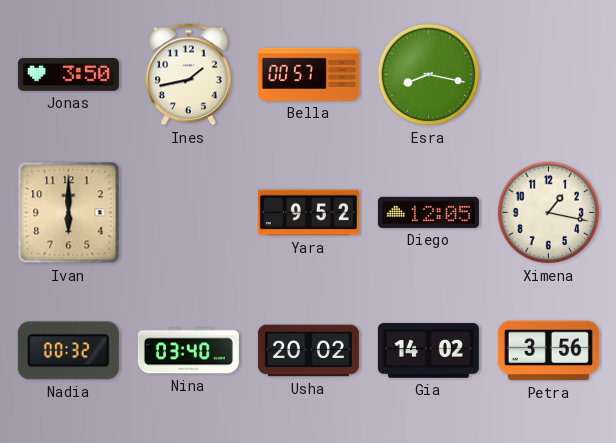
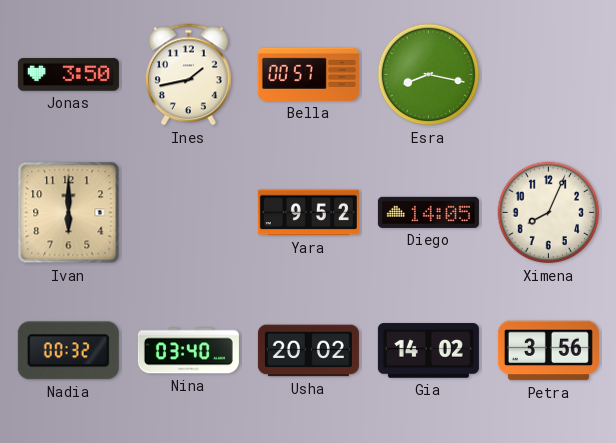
Diego: 12:05 -> 14:05 (428, 212)
Ximena: 1:17 -> 8:04 (549, 213)
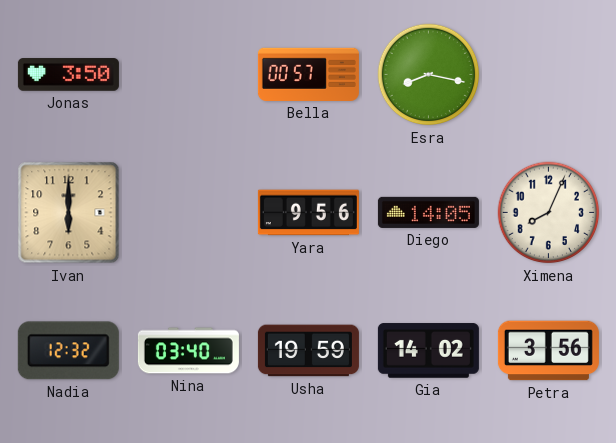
Ines: 1:43 -> none (189, 75)
Yara: 9:52 -> 9:56 (308, 213)
Nadia: 00:32 -> 12:32 (68, 351)
Usha: 20:02 -> 19:59 (308, 351)
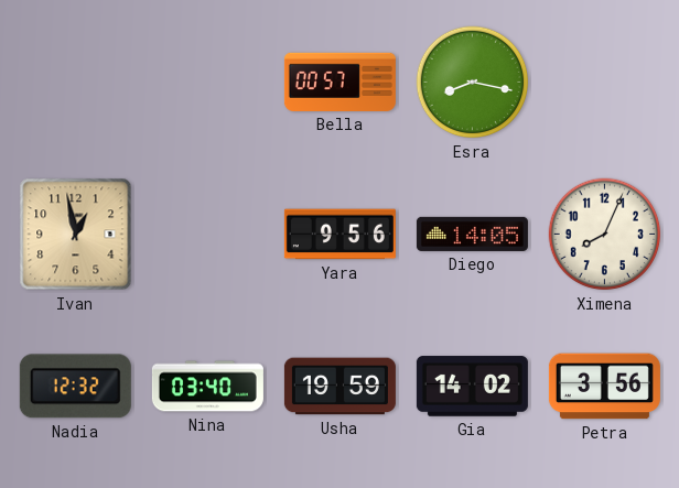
Jonas: 3:50 -> none (68, 75)
Ivan: 6:00 -> 12:58 (76, 235)
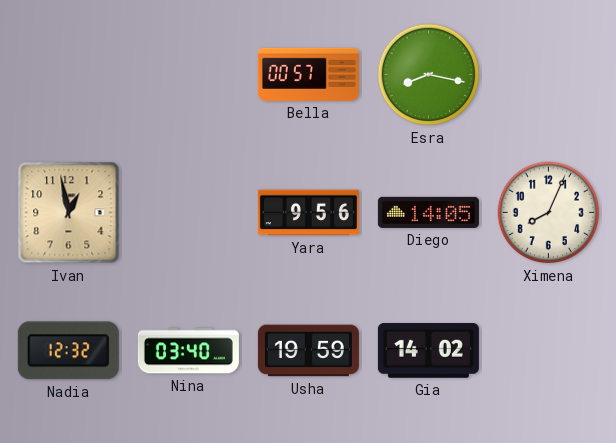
Petra: 3:56 -> none (604, 387)
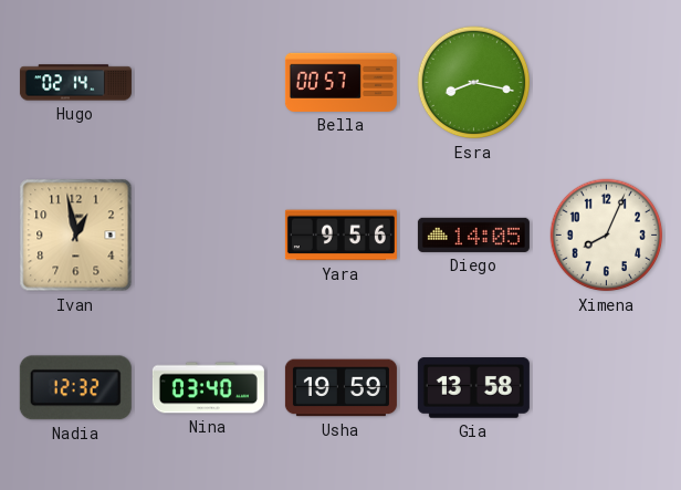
Hugo: none -> 02:14 (75, 83)
Gia: 14:02 -> 13:58 (473, 388)
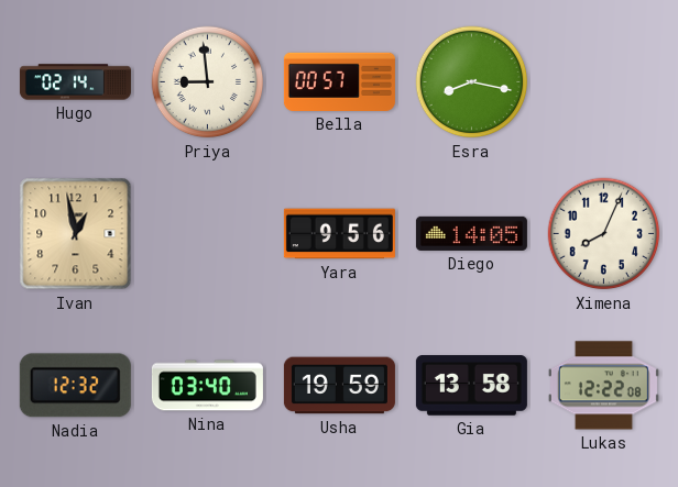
Priya: none -> 8:59 (208, 82)
Lukas: none -> 12:22 (603, 386)
